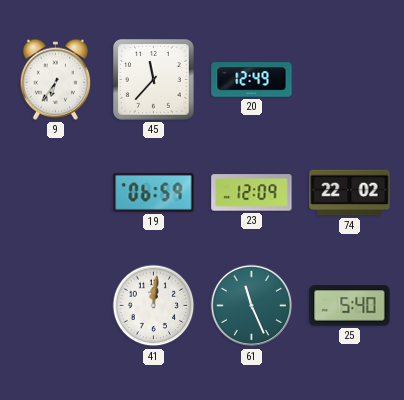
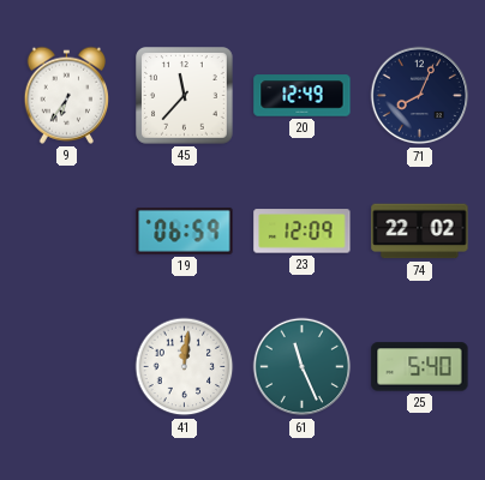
71: none -> 8:04 (420, 96)
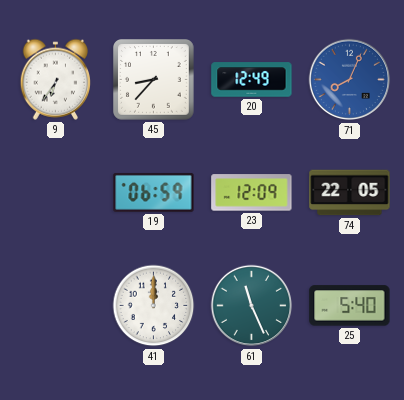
45: 11:37 -> 8:37 (154, 80)
71 dial: navy -> blue (350, 80)
74: 22:02 -> 22:05 (350, 193)
41: 12:01 -> 12:00 (154, 306)
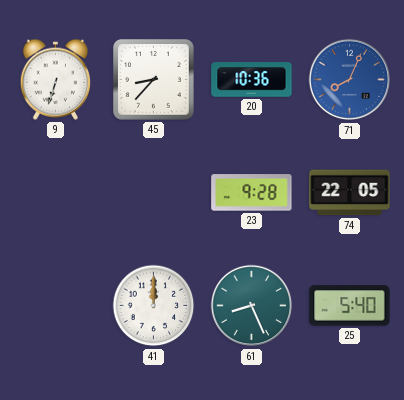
9: 6:36 -> 6:33 (55, 79)
20: 12:49 -> 10:36 (252, 80)
19: 06:59 -> none (154, 192)
23: 12:09 -> 9:28 (252, 193)
61: 11:26 -> 8:26 (252, 306)
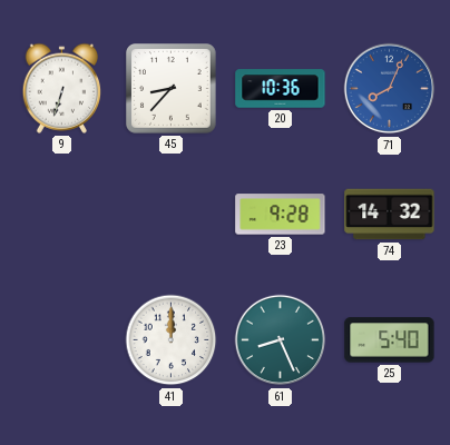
74: 22:05 -> 14:32 (390, 215)
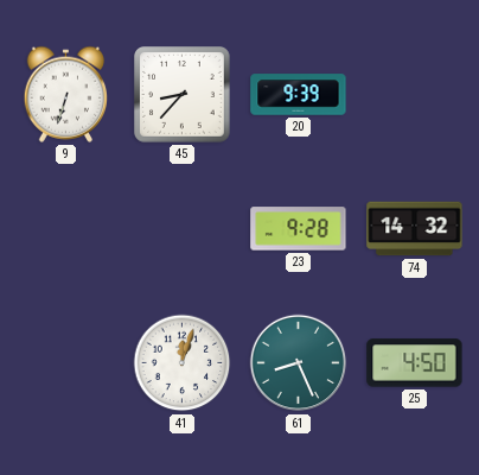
20: 10:36 -> 9:39 (299, 95)
71: 8:04 -> none (390, 89)
41: 12:00 -> 12:03 (183, 363)
25: 5:40 -> 4:50 (415, 363)
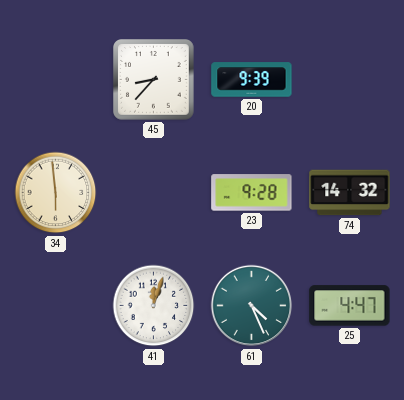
9: 6:33 -> none (65, 94)
34: none -> 5:59 (56, 193)
61: 8:26 -> 4:26 (252, 306)
25: 4:50 -> 4:47 (350, 306)
